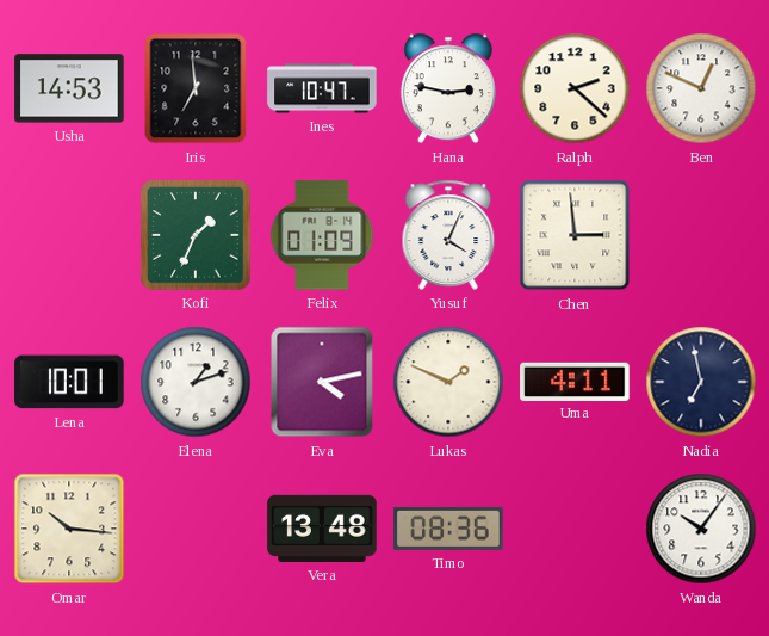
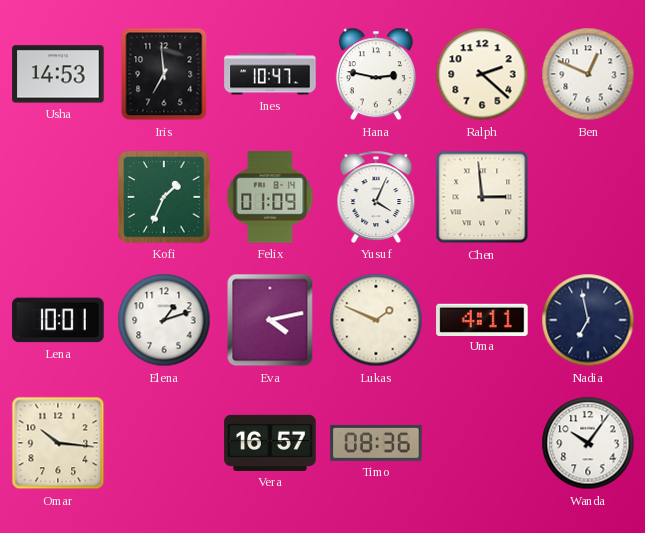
Vera: 13:48 -> 16:57 (270, 443)
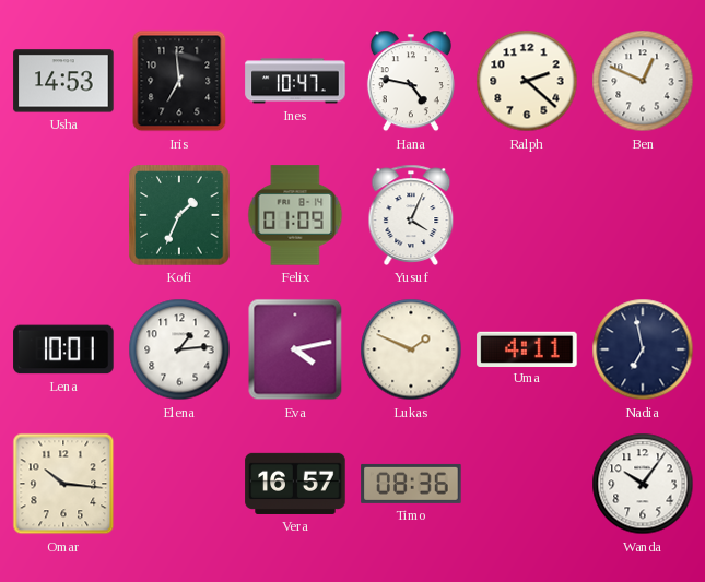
Hana: 2:47 -> 4:47 (411, 81)
Chen: 2:59 -> none (482, 197)
Elena: 1:12 -> 1:14 (179, 349)
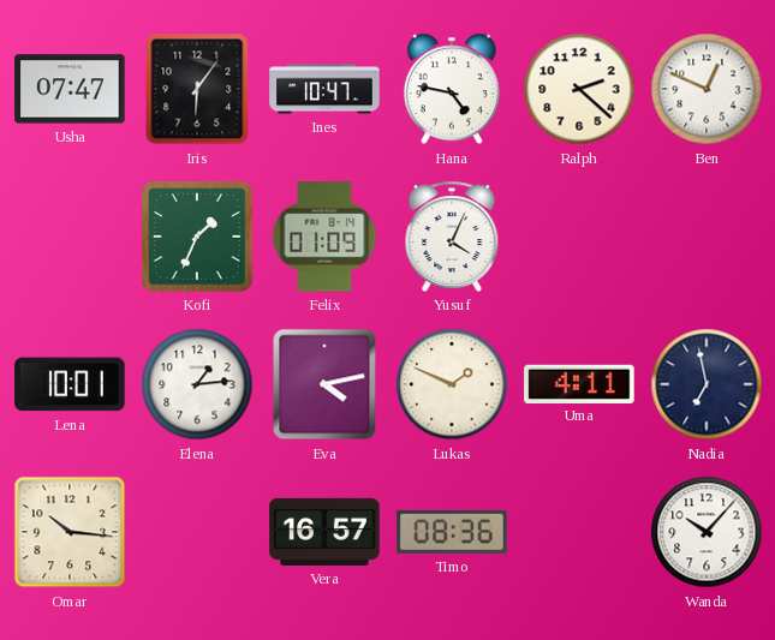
Usha: 14:53 -> 07:47 (70, 89)
Iris: 6:59 -> 6:06 (197, 89)
Wanda: 10:06 -> 10:07 (707, 532)
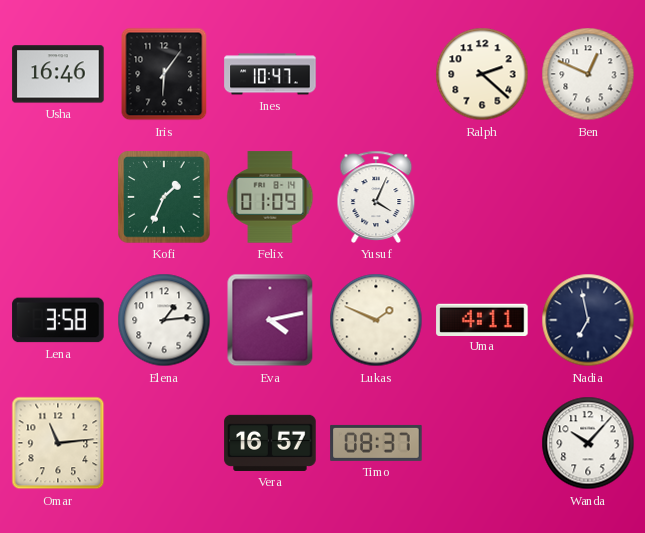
Usha: 07:47 -> 16:46 (58, 74)
Hana: 4:47 -> none (452, 89)
Lena: 10:01 -> 3:58 (58, 320)
Omar: 10:16 -> 11:14 (58, 443)
Timo: 08:36 -> 08:37 (376, 443)
